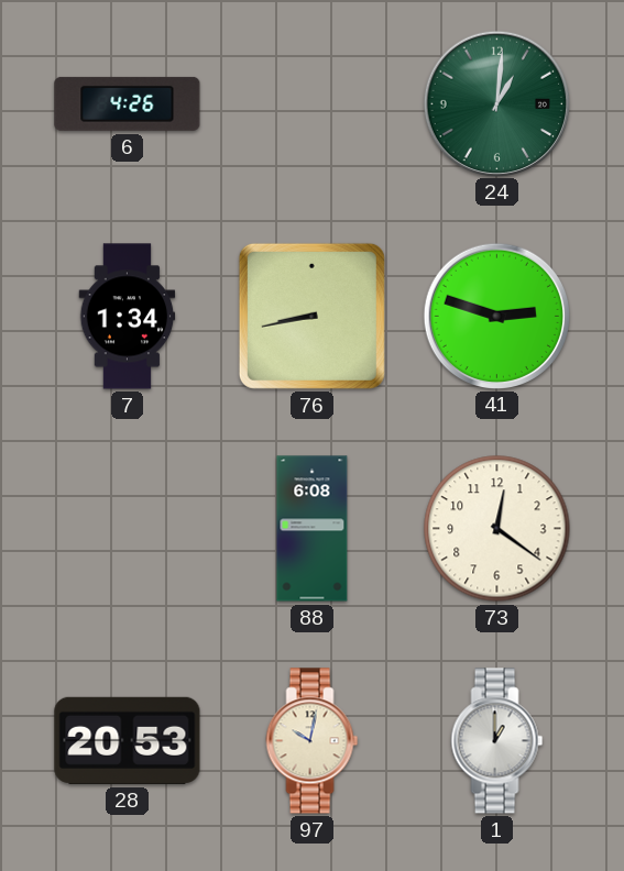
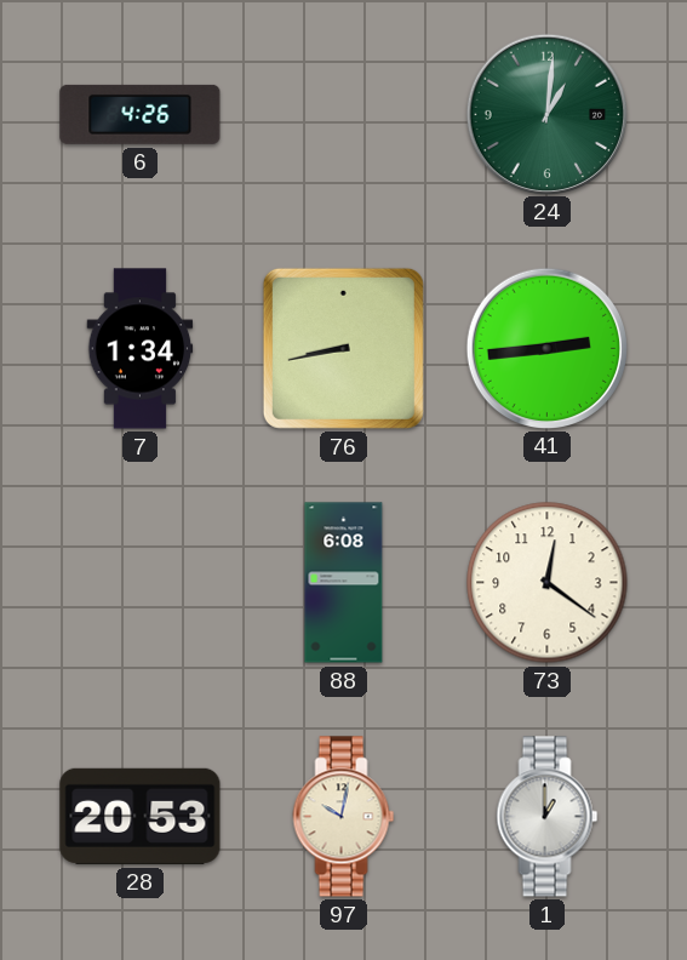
41: 2:48 -> 2:44 (546, 348)
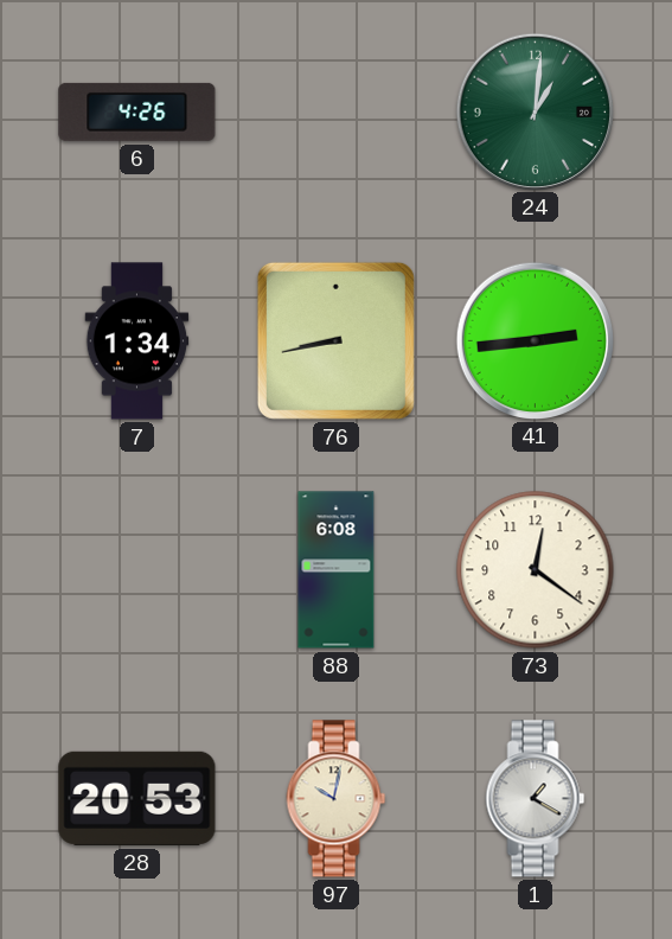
1: 1:00 -> 1:20 (536, 799)
